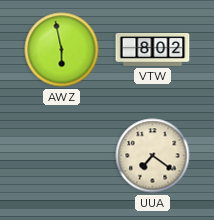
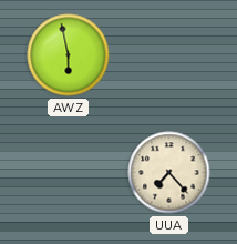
VTW: 8:02 -> none (153, 49)
UUA: 7:21 -> 7:23 (169, 173)
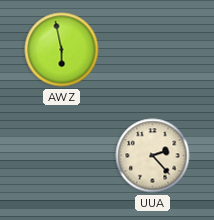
UUA: 7:23 -> 2:23 (153, 156)
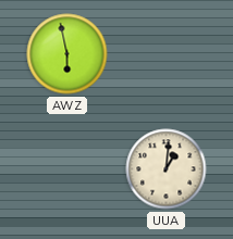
UUA: 2:23 -> 1:01 (167, 169)
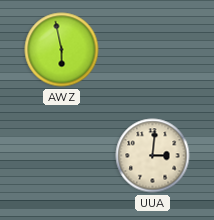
UUA: 1:01 -> 3:01 (153, 156)
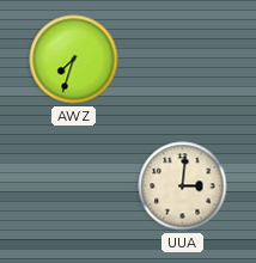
AWZ: 5:58 -> 7:33 (74, 60)
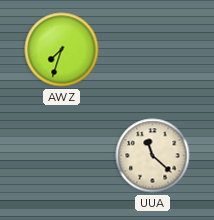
UUA: 3:01 -> 11:22 (153, 156)
